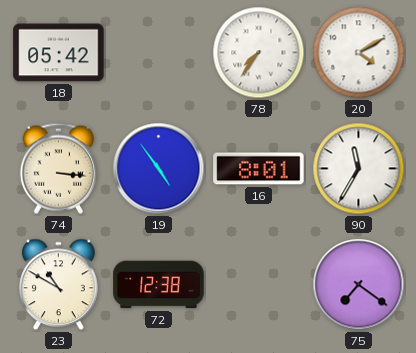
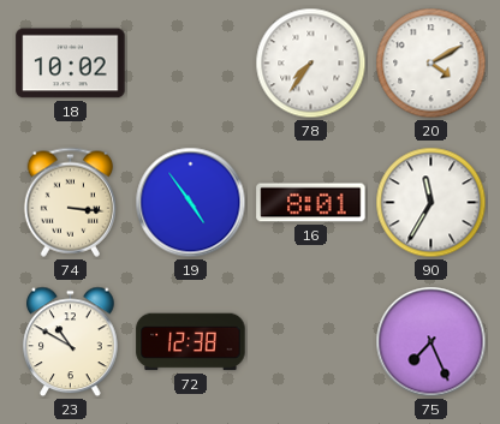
18: 05:42 -> 10:02 (71, 64)
75: 7:21 -> 7:26 (431, 342)
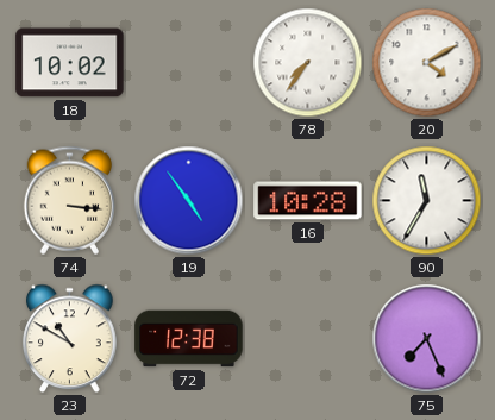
16: 8:01 -> 10:28 (308, 201)
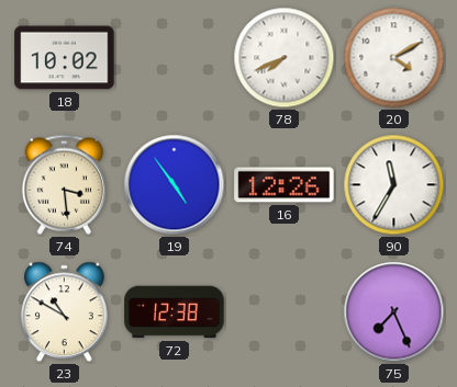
78: 7:36 -> 7:41 (285, 58)
74: 3:16 -> 3:29 (64, 184)
16: 10:28 -> 12:26 (285, 185)
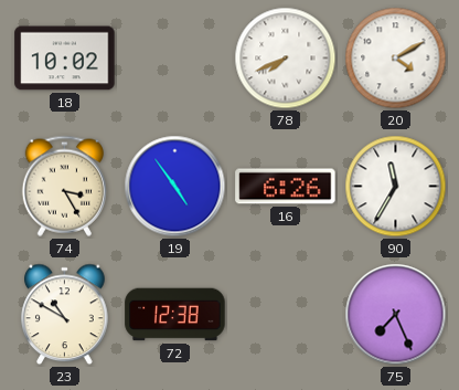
74: 3:29 -> 3:25 (64, 186)
16: 12:26 -> 6:26 (286, 187)
